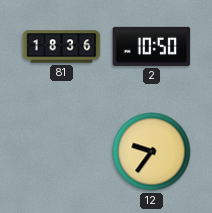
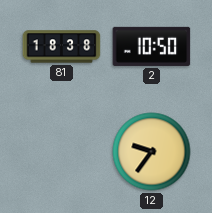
81: 18:36 -> 18:38 (62, 47)
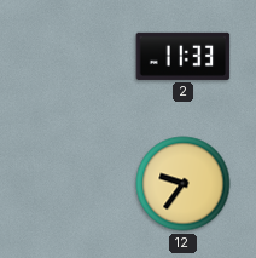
81: 18:38 -> none (62, 47)
2: 10:50 -> 11:33 (184, 56)
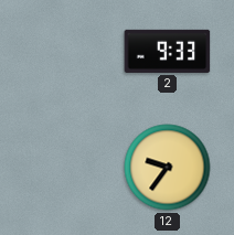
2: 11:33 -> 9:33 (168, 51)
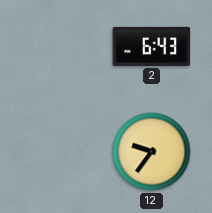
2: 9:33 -> 6:43 (152, 46)
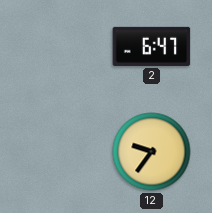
2: 6:43 -> 6:47 (152, 46)
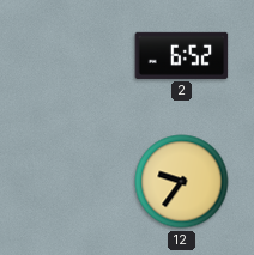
2: 6:47 -> 6:52 (182, 55)
